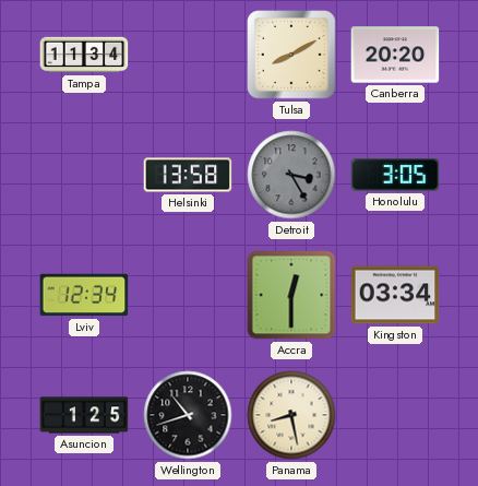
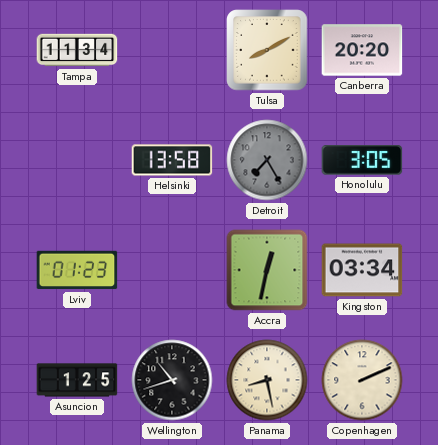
Detroit: 3:25 -> 7:25 (267, 160)
Lviv: 12:34 -> 01:23 (77, 270)
Accra: 12:30 -> 12:32 (267, 270)
Copenhagen: none -> 2:11 (362, 380)
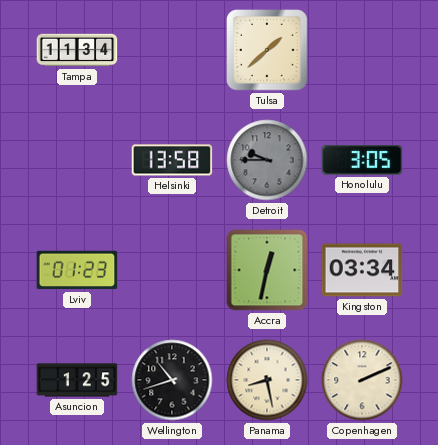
Tulsa: 8:10 -> 1:38 (267, 50)
Canberra: 20:20 -> none (362, 50)
Detroit: 7:25 -> 9:45 (267, 160)
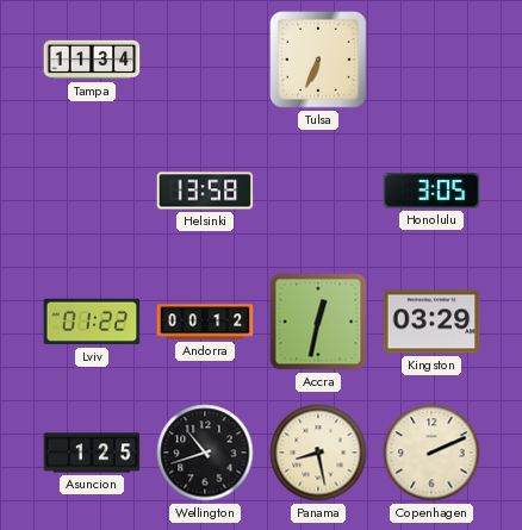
Tulsa: 1:38 -> 6:34 (318, 60)
Detroit: 9:45 -> none (267, 160)
Lviv: 01:23 -> 01:22 (92, 322)
Andorra: none -> 00:12 (205, 322)
Kingston: 03:34 -> 03:29 (431, 322)
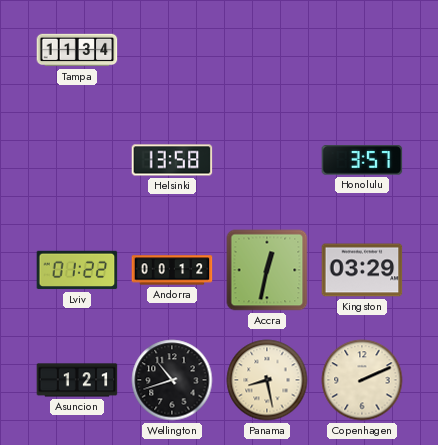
Tulsa: 6:34 -> none (318, 60)
Honolulu: 3:05 -> 3:57 (362, 160)
Asuncion: 1:25 -> 1:21 (77, 380)
